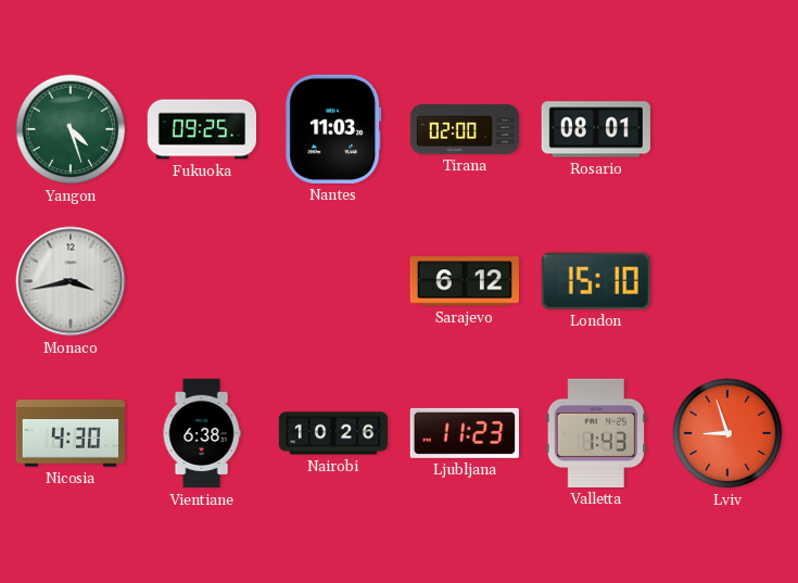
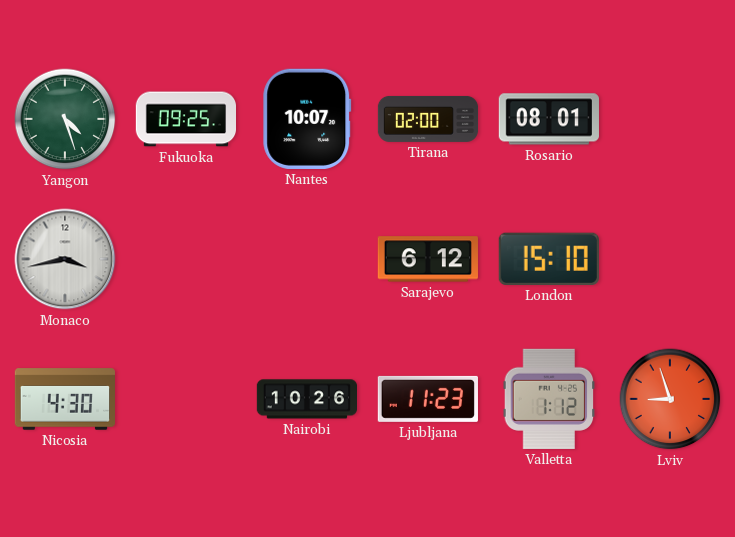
Nantes: 11:03 -> 10:07 (307, 119)
Vientiane: 6:38 -> none (202, 433)
Valletta: 1:43 -> 1:12 (549, 399)
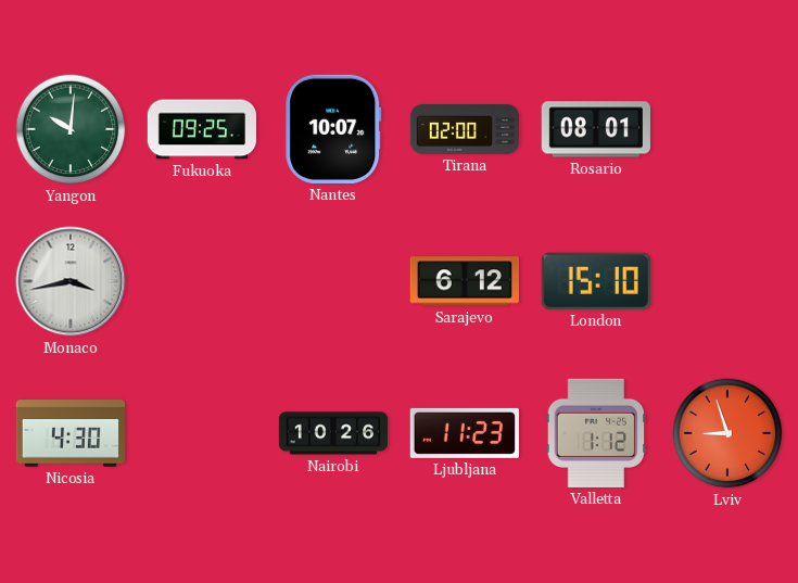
Yangon: 4:27 -> 10:01 (71, 129)
